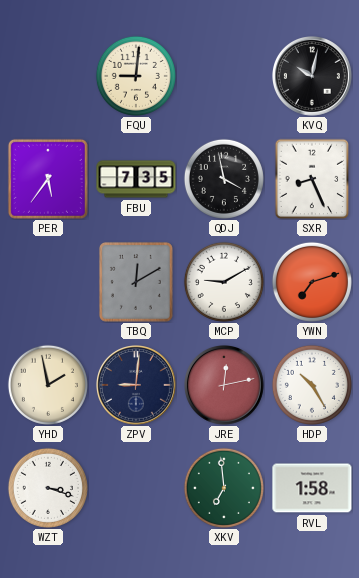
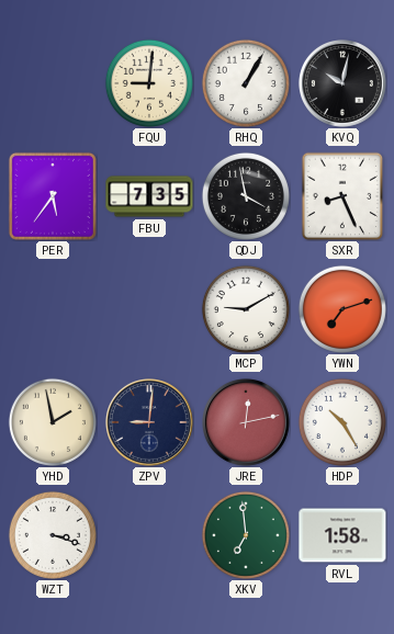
RHQ: none -> 1:05 (246, 83)
TBQ: 12:10 -> none (136, 282)
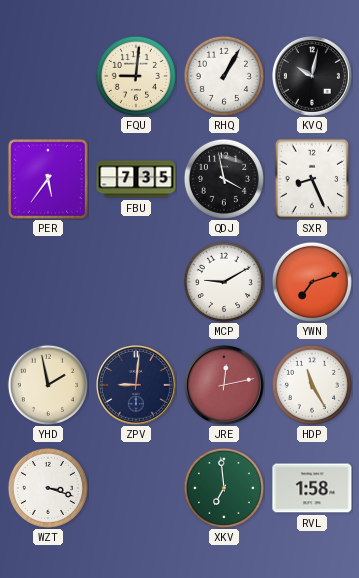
HDP: 10:25 -> 11:25 (312, 385)
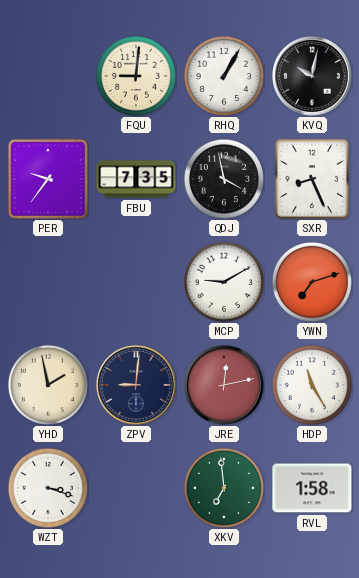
PER: 5:36 -> 9:36 (48, 179)
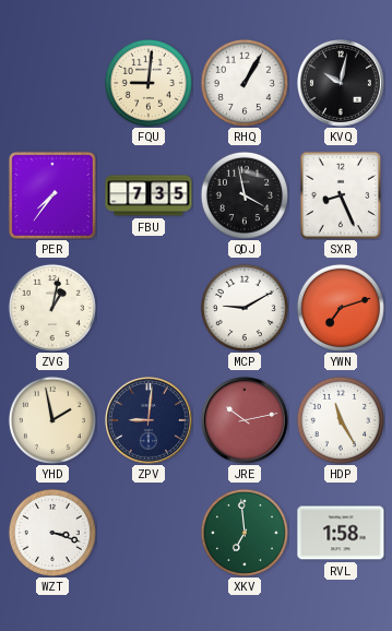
PER: 9:36 -> 7:36 (52, 195)
ZVG: none -> 1:02 (52, 308)
JRE: 12:13 -> 10:13 (246, 421)
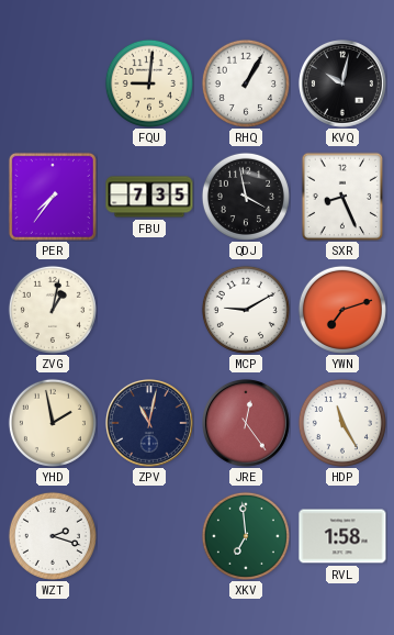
ZPV: 9:01 -> 11:02 (150, 424)
JRE: 10:13 -> 12:24 (247, 424)
WZT: 3:18 -> 2:18 (53, 536)
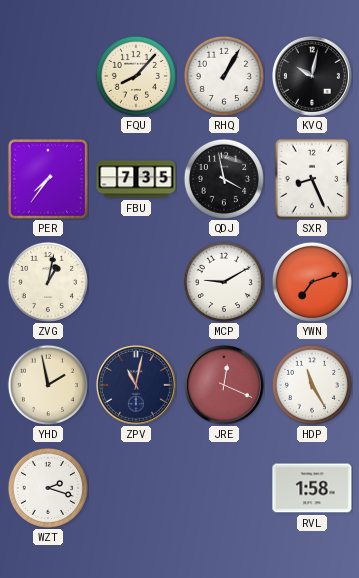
FQU: 9:01 -> 8:07 (136, 76)
JRE: 12:24 -> 12:19 (225, 386)
XKV: 6:59 -> none (246, 536)
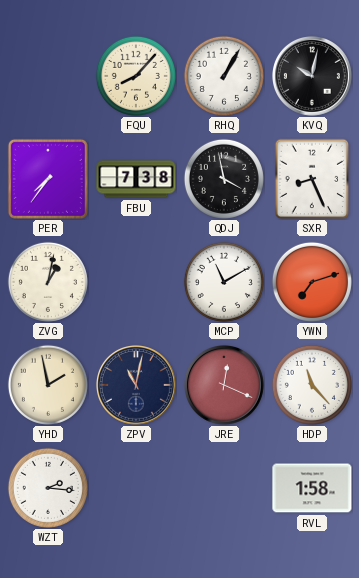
FBU: 7:35 -> 7:38 (136, 179)
MCP: 9:10 -> 11:10 (224, 282)
HDP: 11:25 -> 11:23 (312, 385)
WZT: 2:18 -> 2:16 (48, 488)
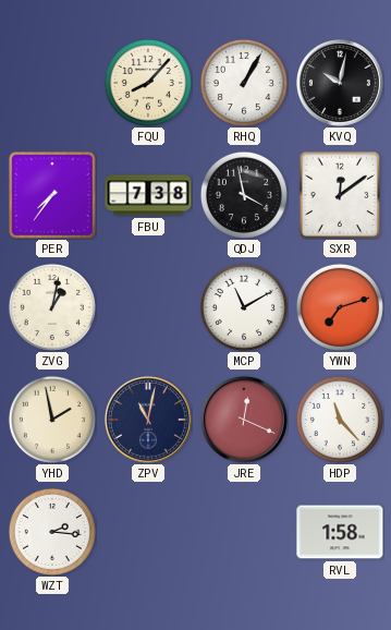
SXR: 8:26 -> 12:09 (340, 195)
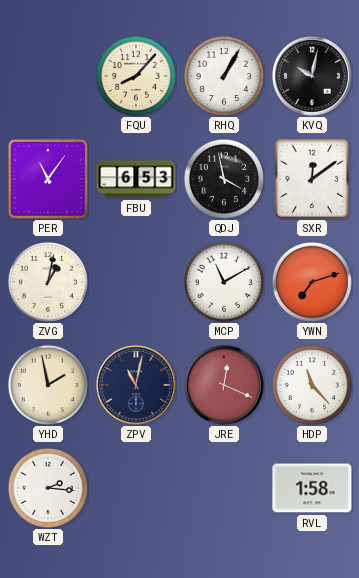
PER: 7:36 -> 11:06 (48, 179)
FBU: 7:38 -> 6:53 (136, 179)
